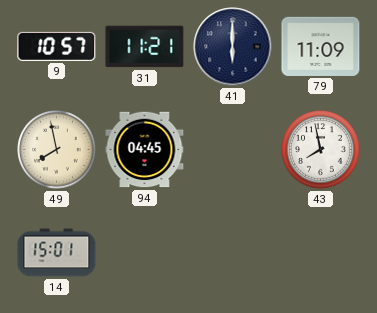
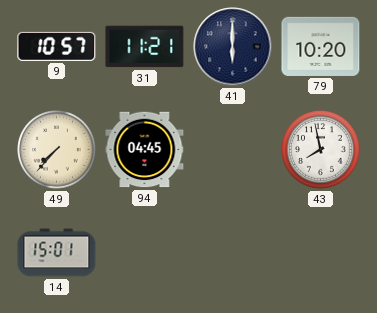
79: 11:09 -> 10:20 (321, 46)
49: 7:58 -> 7:37 (57, 150)
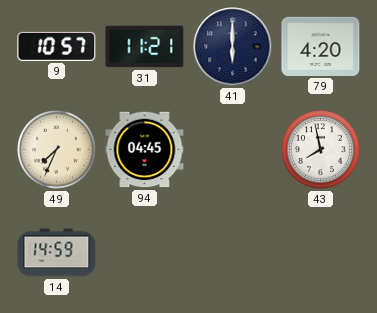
79: 10:20 -> 4:20 (321, 46)
49: 7:37 -> 7:34 (57, 150)
14: 15:01 -> 14:59 (57, 253)
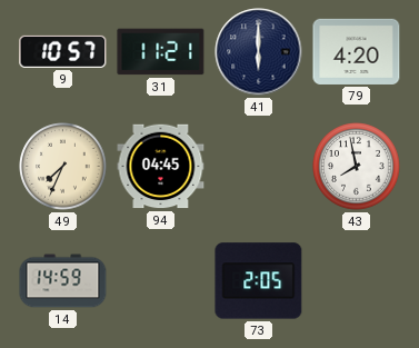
73: none -> 2:05 (259, 281)
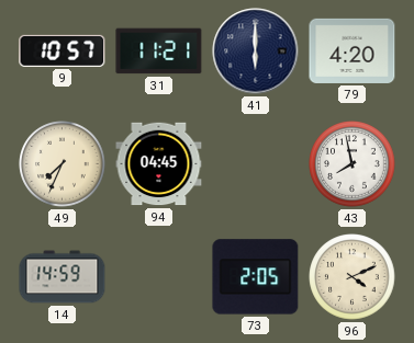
96: none -> 4:11 (353, 277)
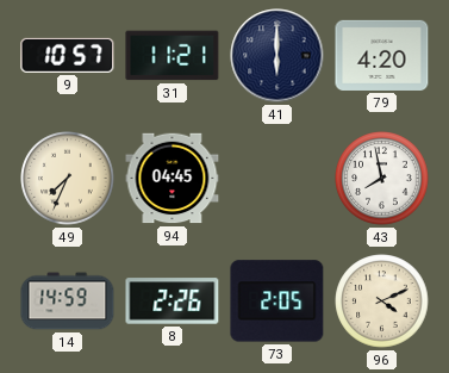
8: none -> 2:26 (173, 301)
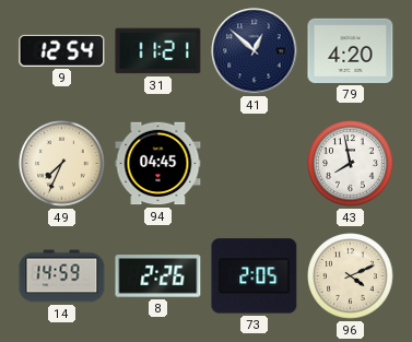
9: 10:57 -> 12:54 (62, 50)
41: 6:00 -> 12:52 (255, 51)
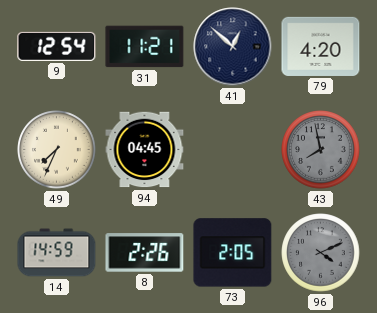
43 dial: white -> grey (321, 150)
96 dial: cream -> grey (321, 253)
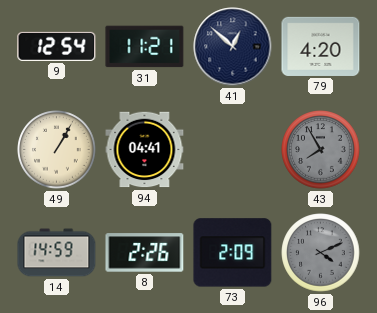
49: 7:34 -> 1:05 (57, 150)
94: 04:45 -> 04:41 (145, 150)
43: 7:58 -> 7:55 (321, 150)
73: 2:05 -> 2:09 (233, 253)
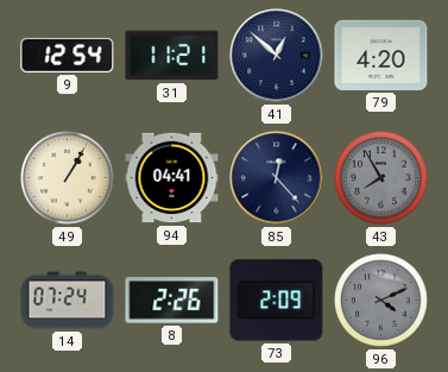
85: none -> 12:23 (277, 178)
14: 14:59 -> 07:24 (68, 301)
